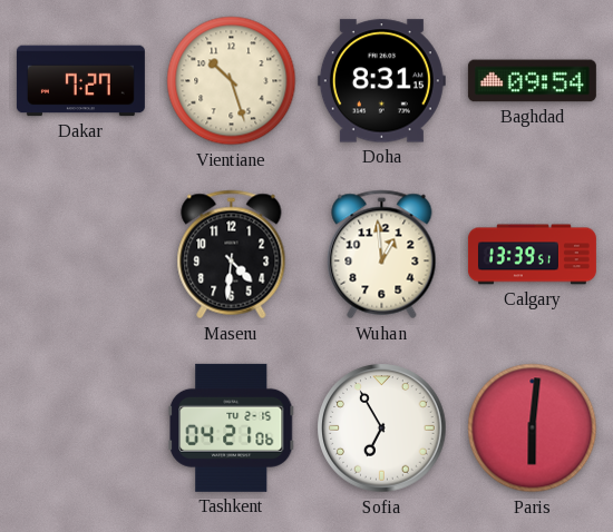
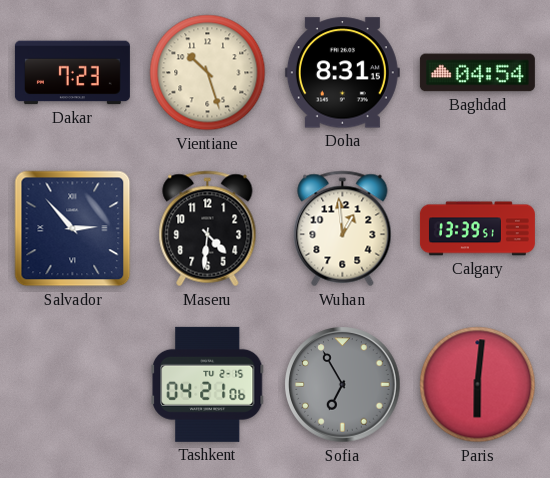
Dakar: 7:27 -> 7:23 (72, 73)
Baghdad: 09:54 -> 04:54 (477, 73)
Salvador: none -> 2:53 (73, 229)
Sofia dial: white -> grey (343, 385)
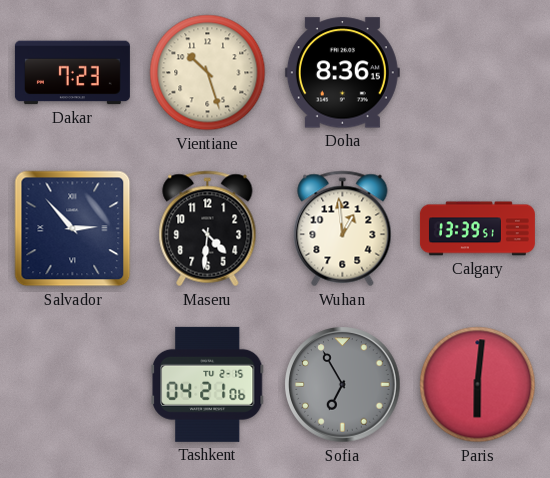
Doha: 8:31 -> 8:36 (342, 73)
Baghdad: 04:54 -> none (477, 73)
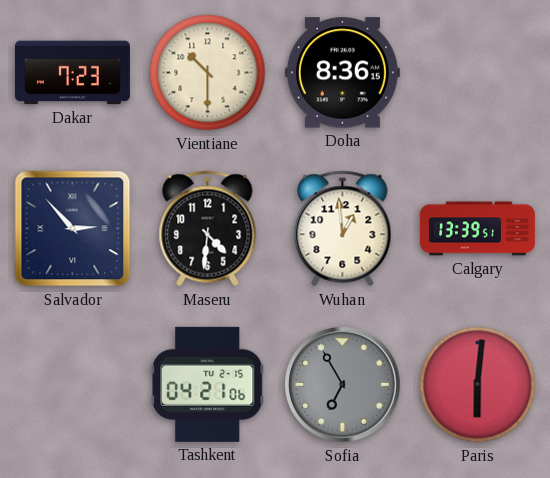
Vientiane: 10:27 -> 10:30 (208, 73)
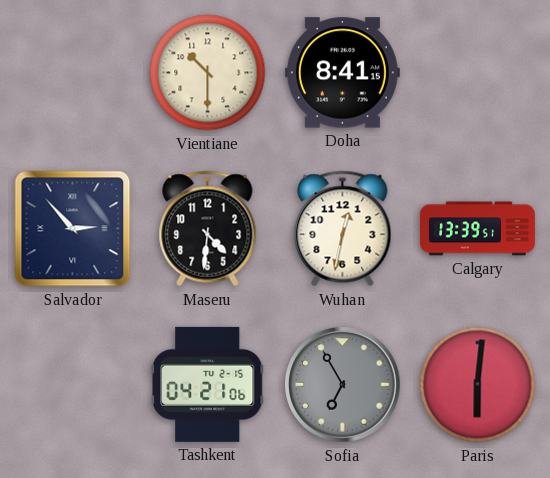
Dakar: 7:23 -> none (72, 73)
Doha: 8:36 -> 8:41 (342, 73)
Wuhan: 12:59 -> 12:32 (343, 229)
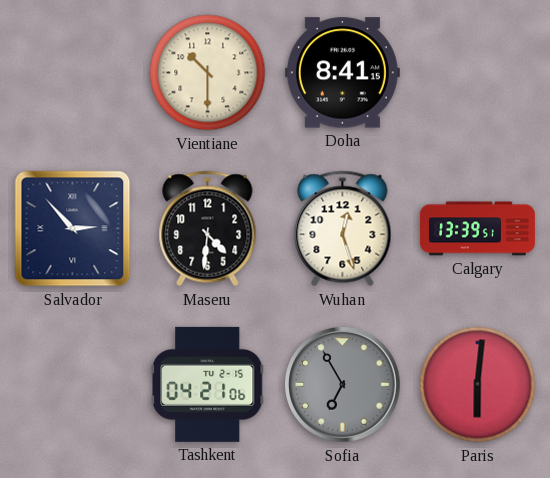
Wuhan: 12:32 -> 12:27 (343, 229)
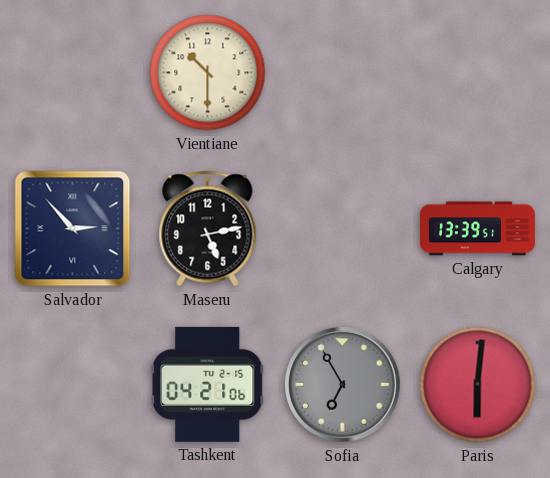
Doha: 8:41 -> none (342, 73)
Maseru: 4:31 -> 5:13 (208, 229)
Wuhan: 12:27 -> none (343, 229)
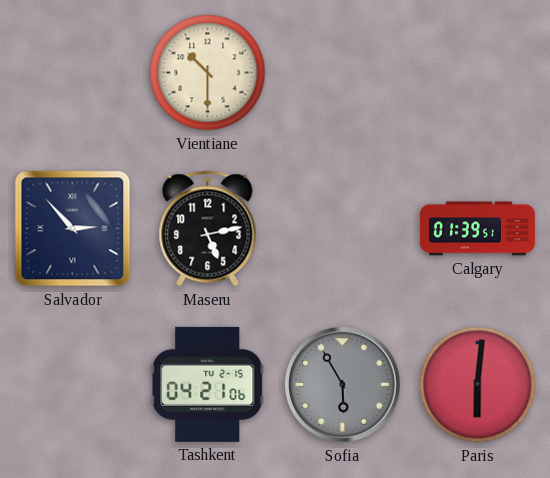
Calgary: 13:39 -> 01:39 (477, 229)
Sofia: 6:55 -> 5:55 (343, 385)
